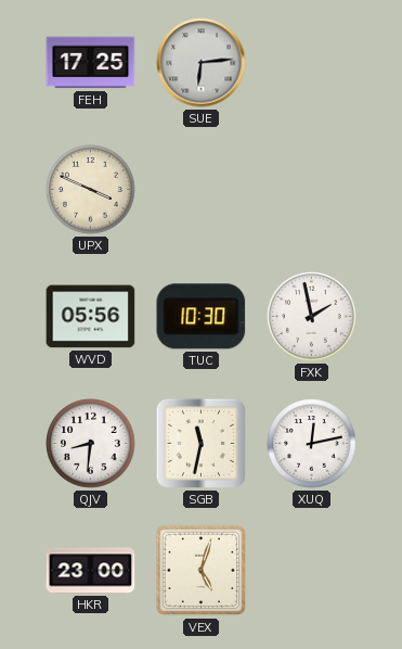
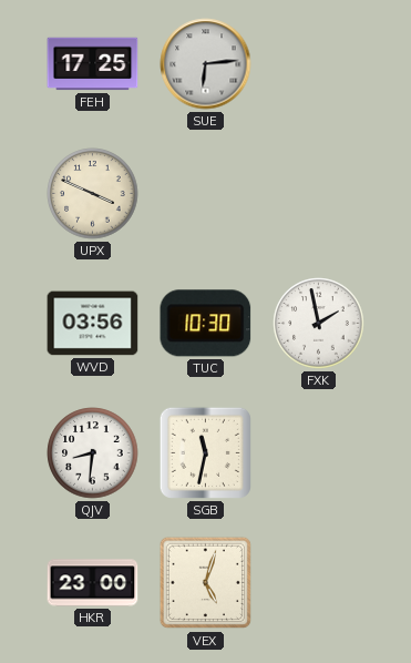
WVD: 05:56 -> 03:56 (93, 324)
XUQ: 12:13 -> none (312, 444)
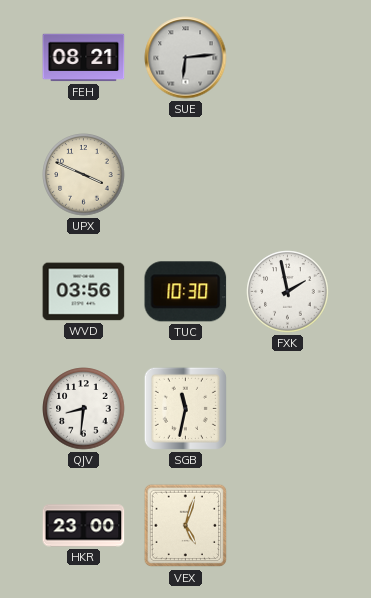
FEH: 17:25 -> 08:21 (84, 58)
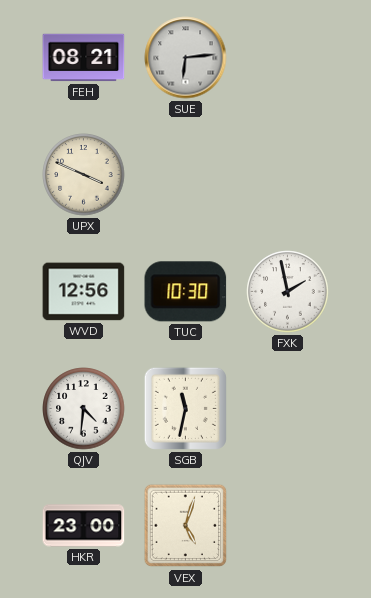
WVD: 03:56 -> 12:56 (84, 292)
QJV: 8:31 -> 4:31 (84, 409)
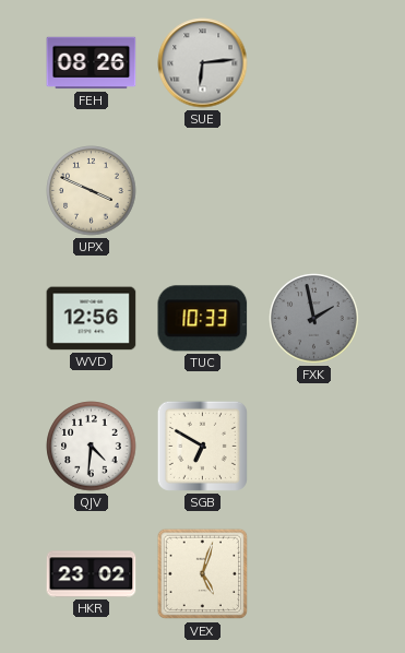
FEH: 08:21 -> 08:26 (92, 63)
TUC: 10:30 -> 10:33 (203, 319)
FXK dial: white -> grey (314, 319)
SGB: 11:32 -> 6:50 (202, 446)
HKR: 23:00 -> 23:02 (92, 574)
